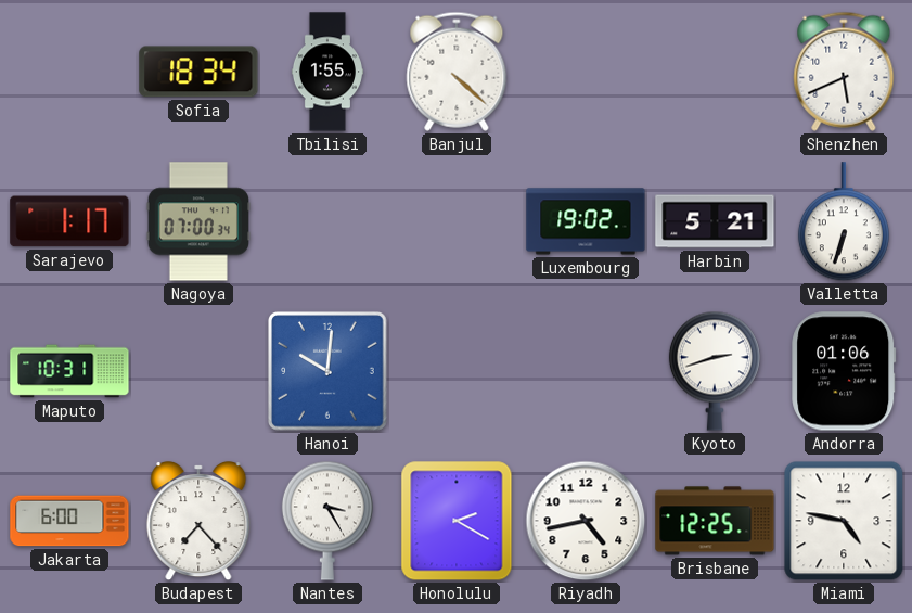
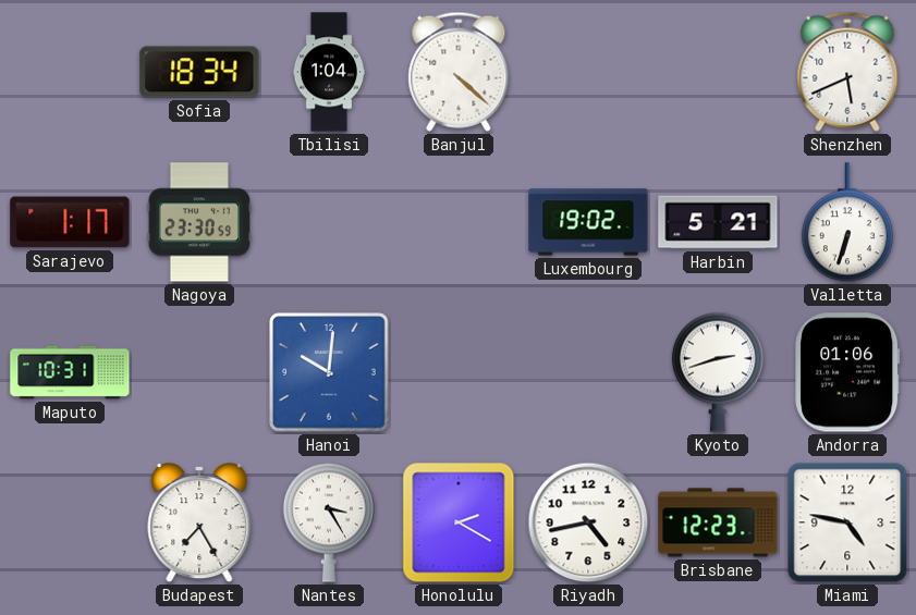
Tbilisi: 1:55 -> 1:04 (329, 72)
Nagoya: 07:00 -> 23:30 (199, 222)
Jakarta: 6:00 -> none (69, 521)
Budapest: 7:23 -> 7:25 (199, 524)
Brisbane: 12:25 -> 12:23 (718, 522)
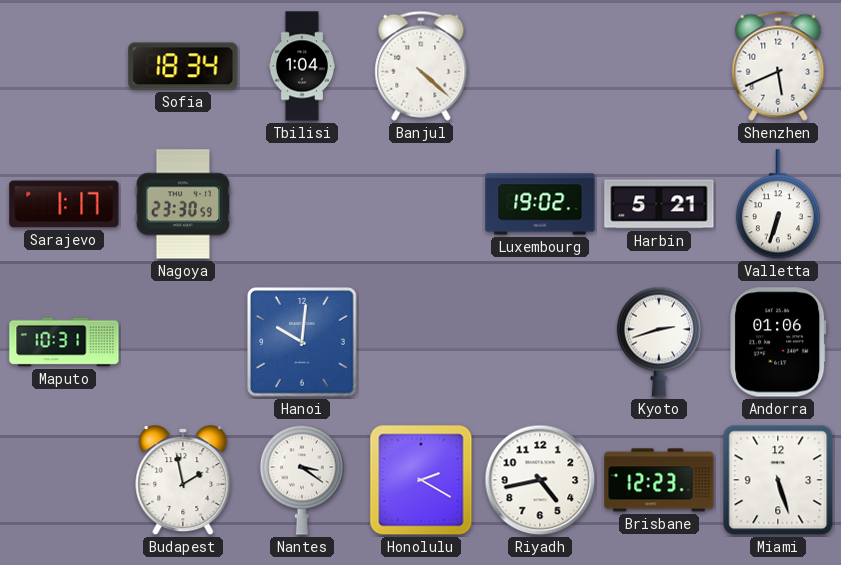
Budapest: 7:25 -> 1:58 (183, 481)
Nantes: 3:25 -> 3:21 (302, 480)
Miami: 4:47 -> 5:27 (778, 480)
